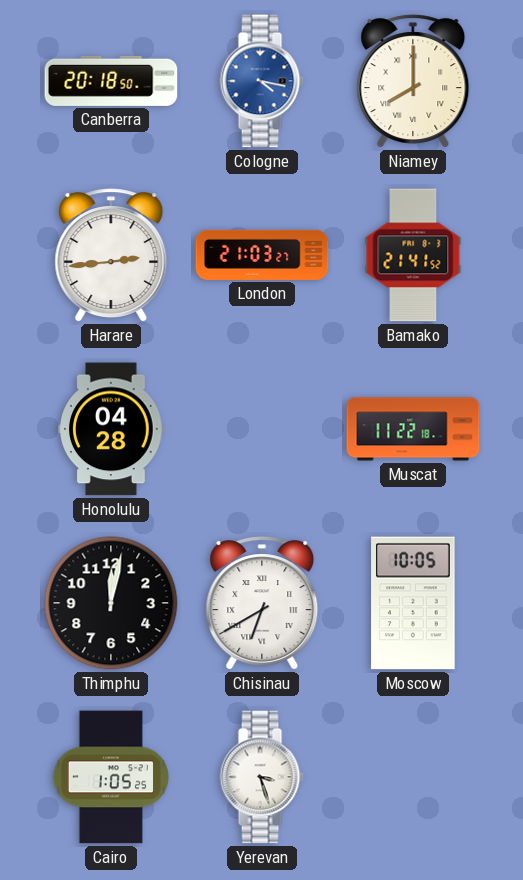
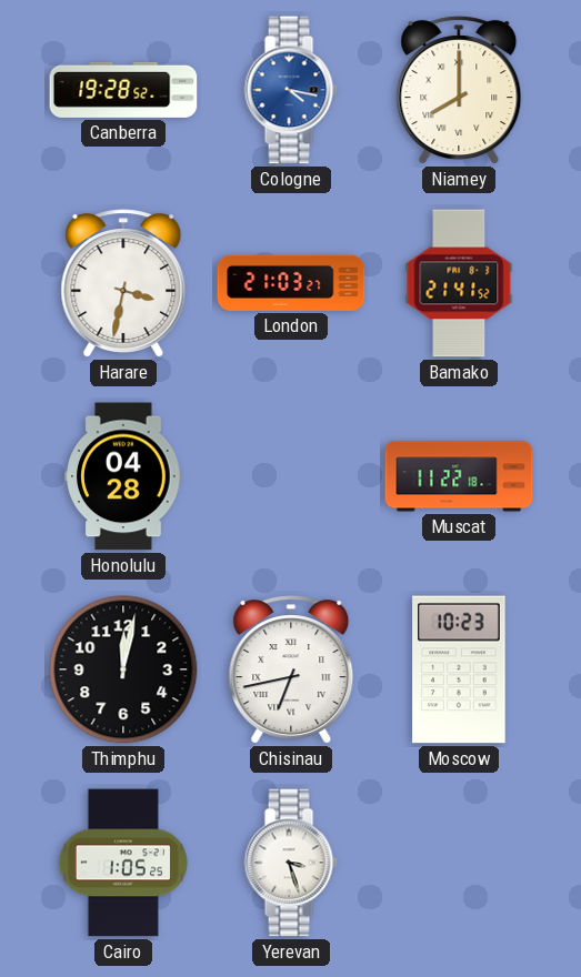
Canberra: 20:18 -> 19:28 (123, 90)
Harare: 2:44 -> 3:32 (123, 283)
Chisinau: 6:40 -> 6:43 (291, 669)
Moscow: 10:05 -> 10:23 (459, 669)
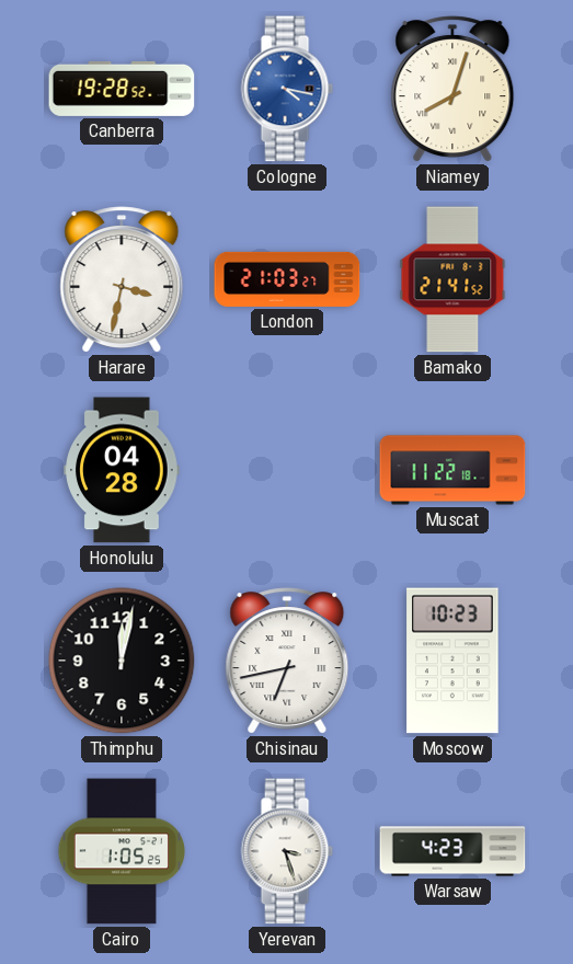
Niamey: 8:00 -> 8:03 (452, 89)
Warsaw: none -> 4:23 (452, 851)
